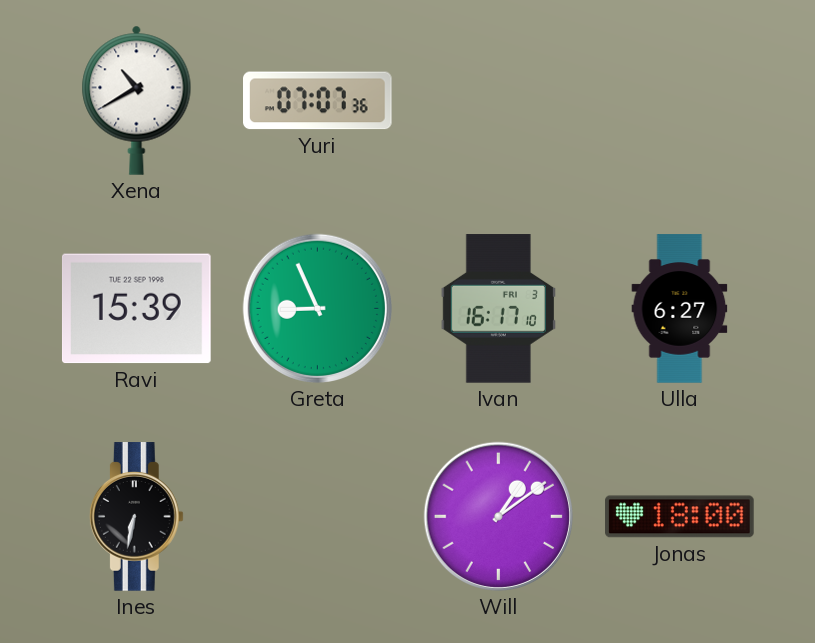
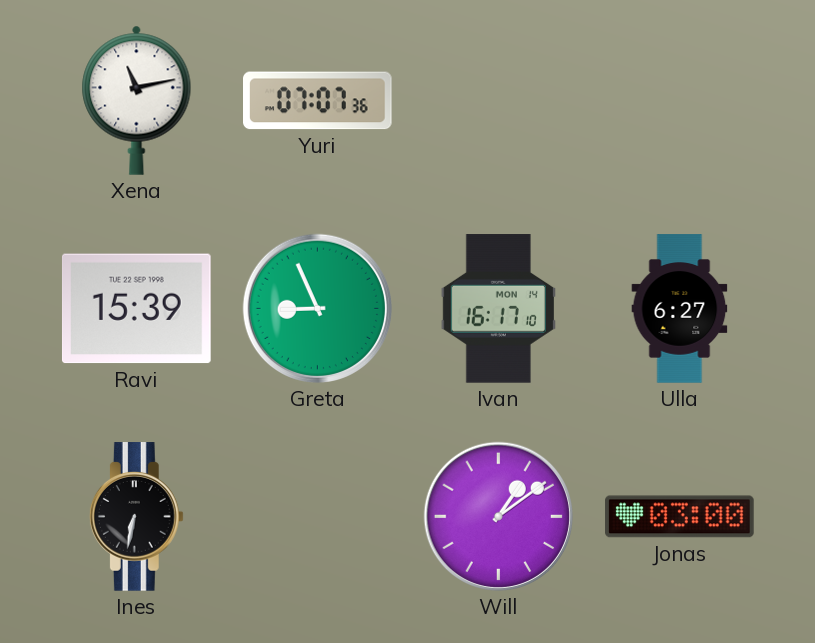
Xena: 10:40 -> 11:13 (137, 100)
Ivan date: FRI 3 -> MON 14 (498, 309)
Jonas: 18:00 -> 03:00 (680, 517)
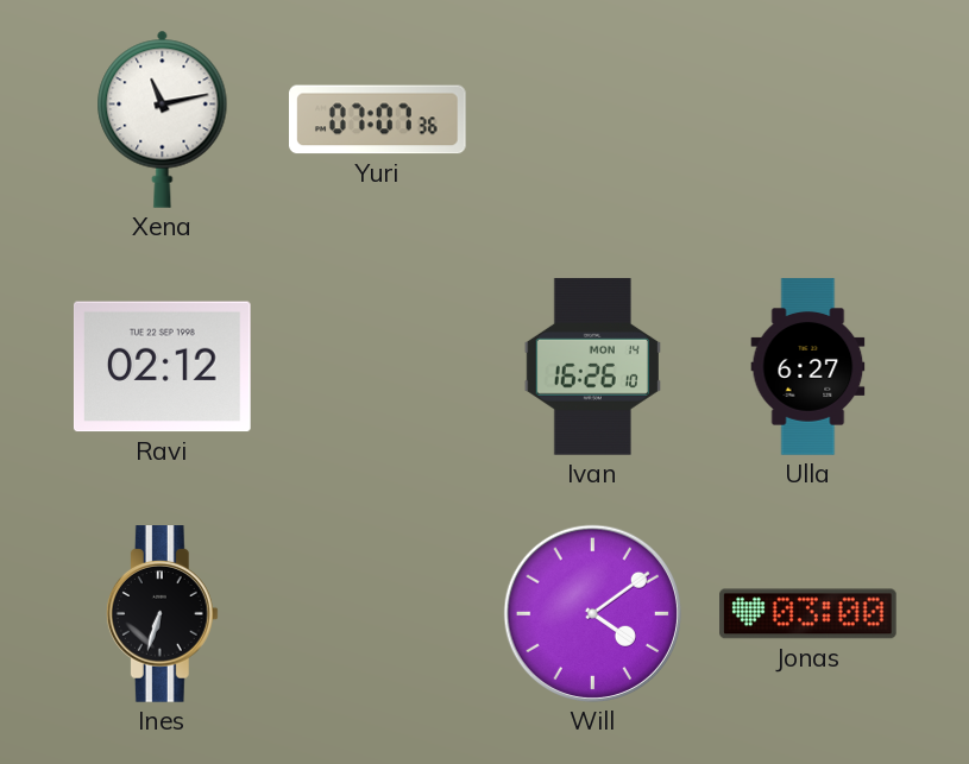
Ravi: 15:39 -> 02:12 (162, 367)
Greta: 8:56 -> none (317, 308)
Ivan: 16:17 -> 16:26 (592, 367)
Ines: 6:32 -> 6:33 (162, 614)
Will: 1:09 -> 4:09 (592, 613)
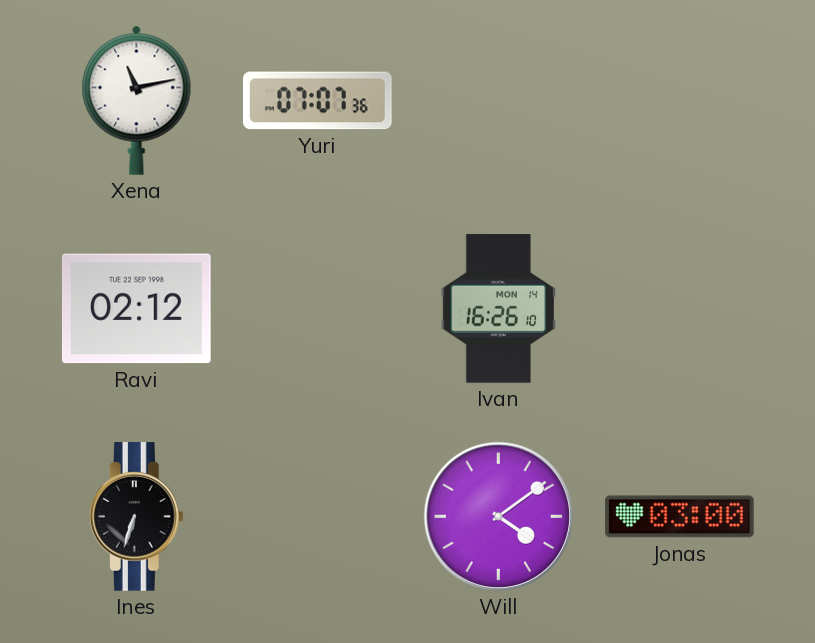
Ulla: 6:27 -> none (808, 367)
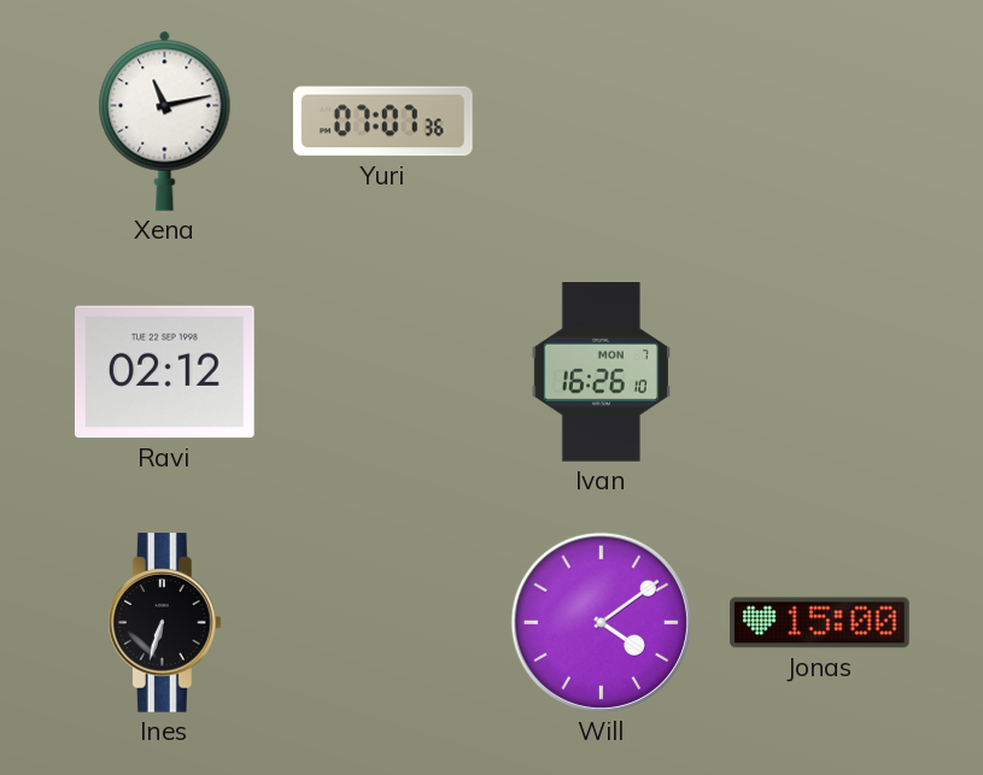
Ivan date: MON 14 -> MON 7 (601, 372)
Jonas: 03:00 -> 15:00 (820, 623)
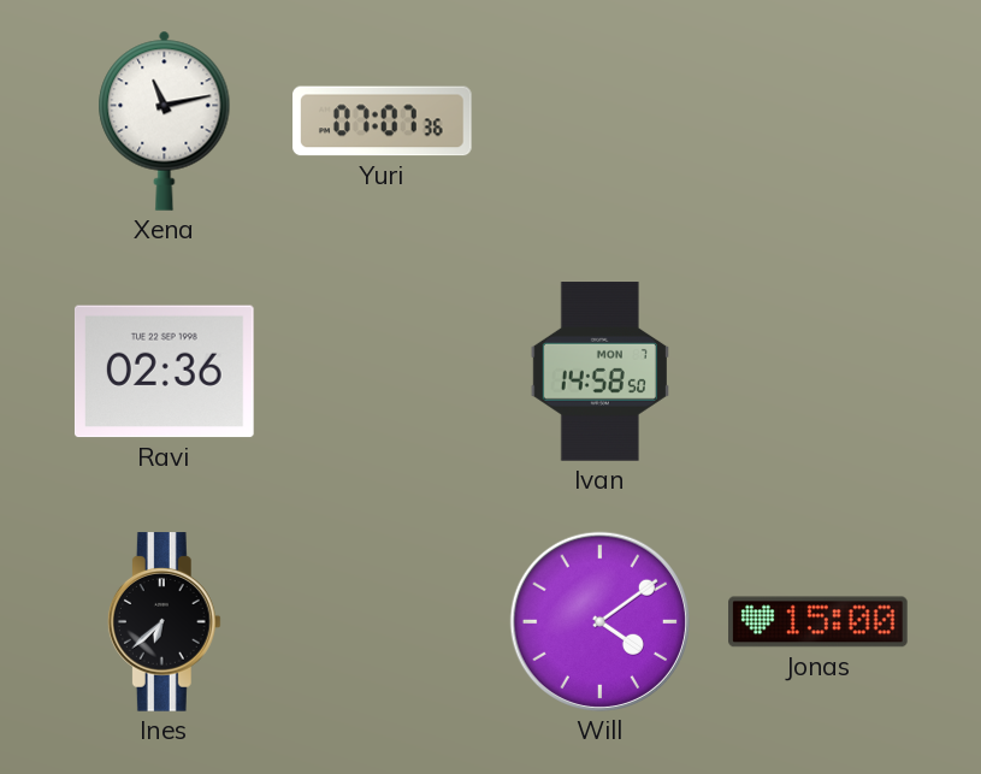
Ravi: 02:12 -> 02:36 (164, 372)
Ivan: 16:26 -> 14:58 (599, 372)
Ines: 6:33 -> 6:38 (164, 622)
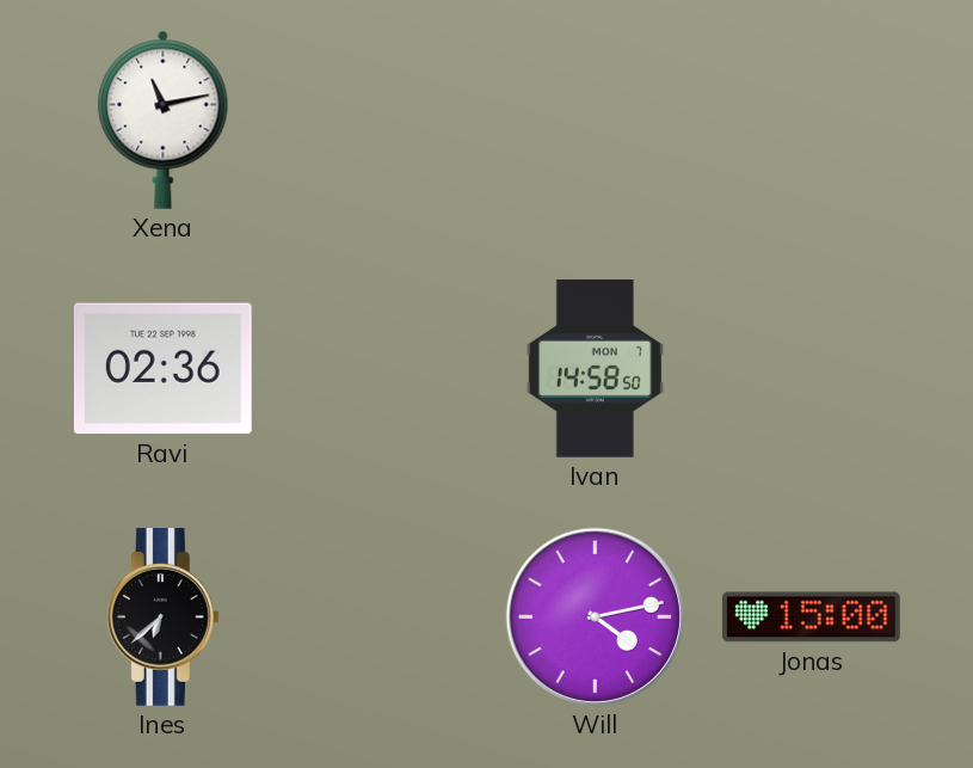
Yuri: 07:07 -> none (383, 122)
Will: 4:09 -> 4:13 (595, 616)
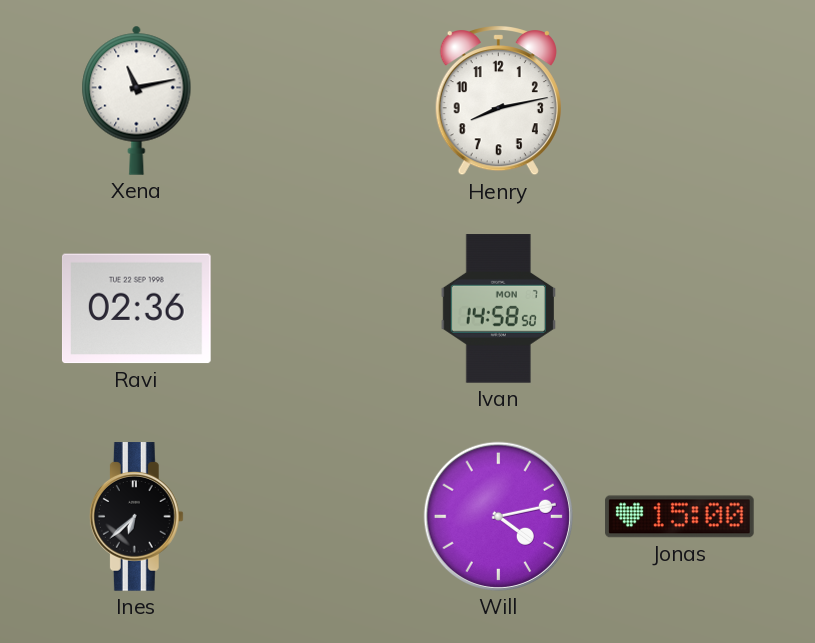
Henry: none -> 8:13 (498, 100)
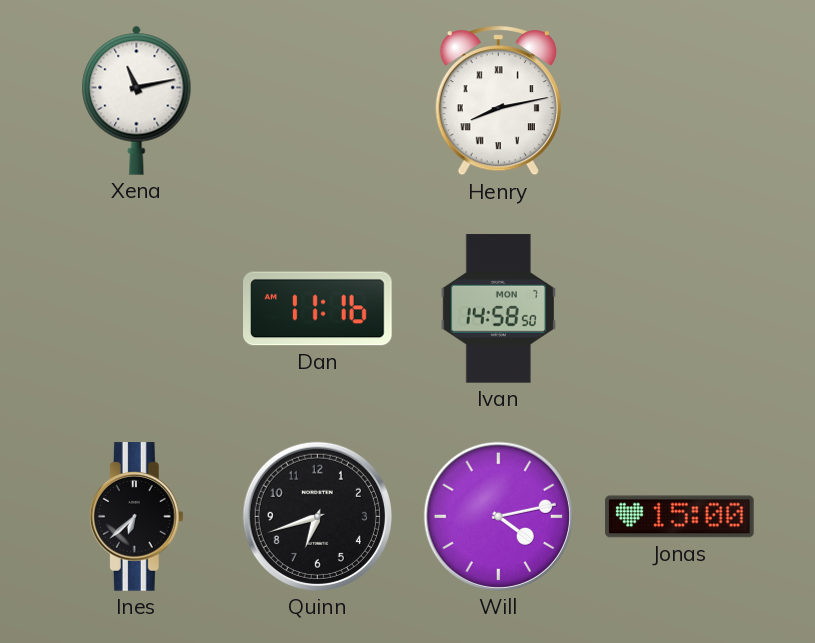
Henry numerals: Arabic -> Roman (498, 100)
Ravi: 02:36 -> none (136, 309)
Dan: none -> 11:16 (318, 309)
Quinn: none -> 6:42 (317, 516)
